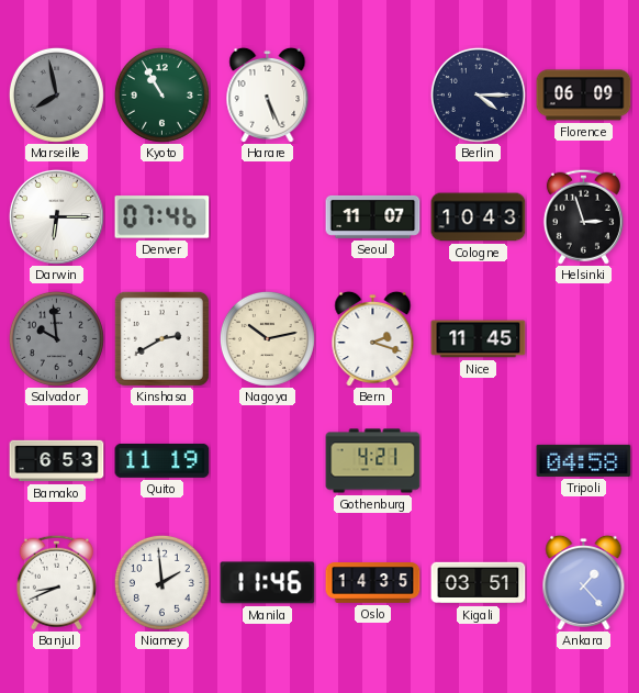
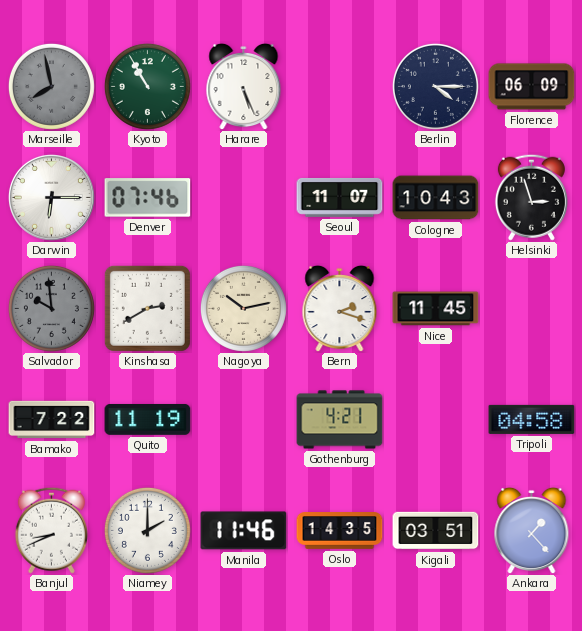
Bamako: 6:53 -> 7:22 (52, 420)
Niamey: 1:59 -> 2:00 (147, 530)
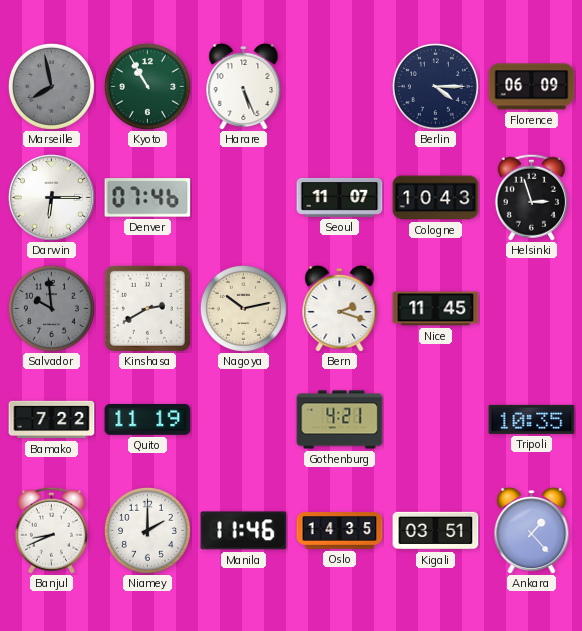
Tripoli: 04:58 -> 10:35 (532, 419)
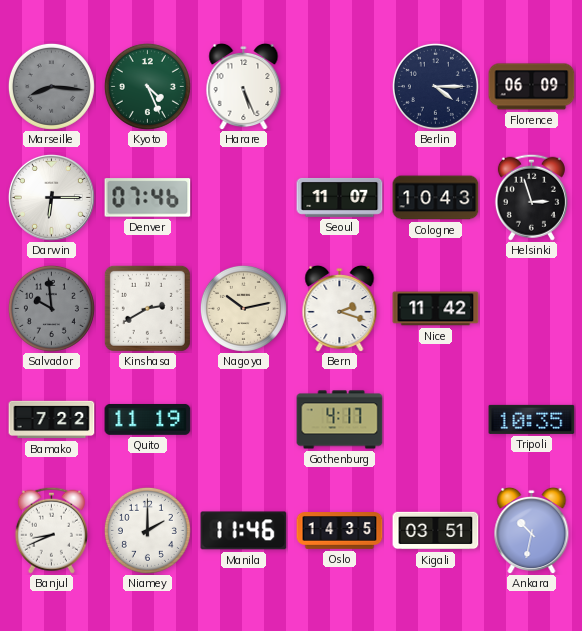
Marseille: 7:58 -> 8:16 (51, 86)
Kyoto: 10:55 -> 4:26 (147, 86)
Nice: 11:45 -> 11:42 (436, 309)
Gothenburg: 4:21 -> 4:17 (340, 420)
Ankara: 1:23 -> 10:32 (532, 530)
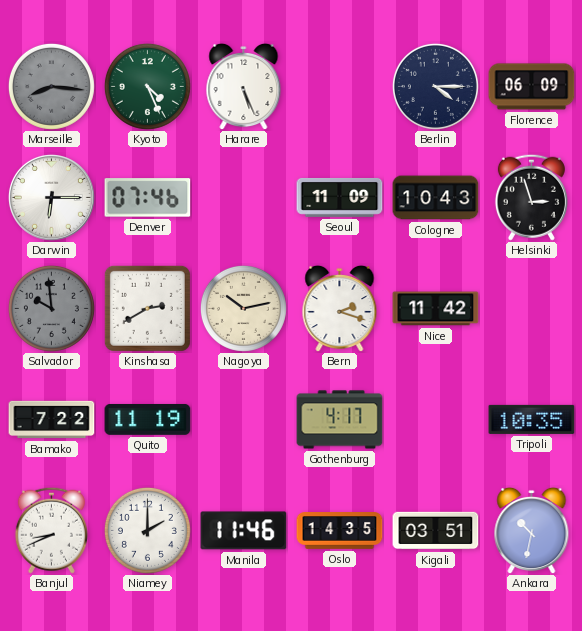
Seoul: 11:07 -> 11:09 (340, 197)
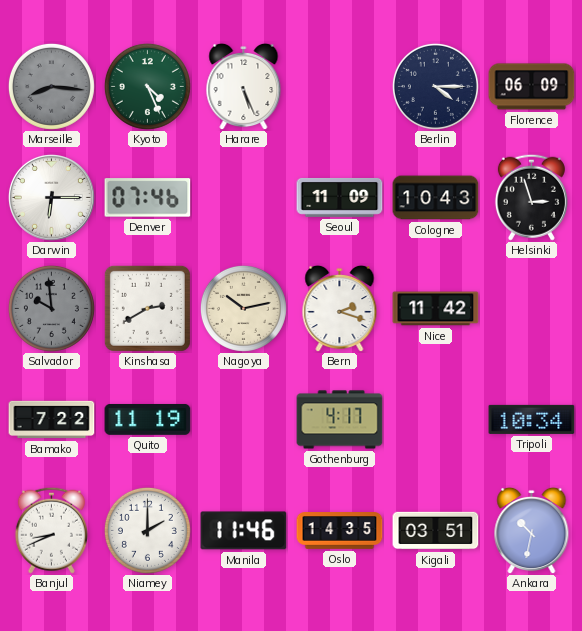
Tripoli: 10:35 -> 10:34 (532, 419)
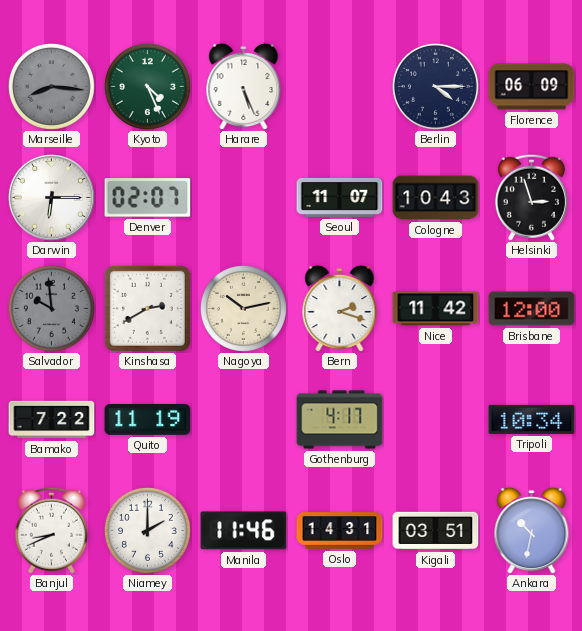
Denver: 07:46 -> 02:07 (148, 198)
Seoul: 11:09 -> 11:07 (340, 197)
Brisbane: none -> 12:00 (532, 309)
Oslo: 14:35 -> 14:31 (340, 531)
